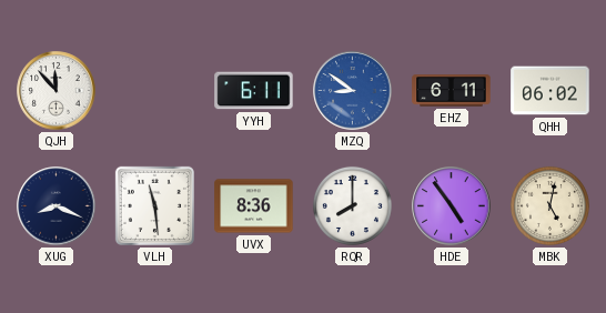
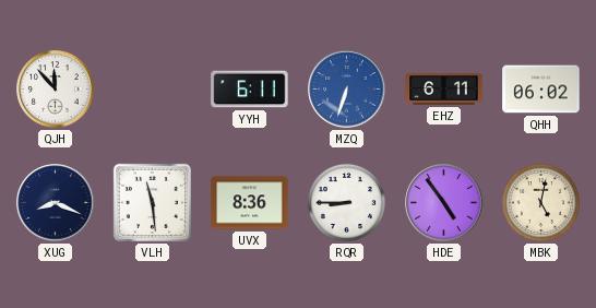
MZQ: 8:51 -> 6:33 (347, 90)
RQR: 8:00 -> 8:45 (346, 202)
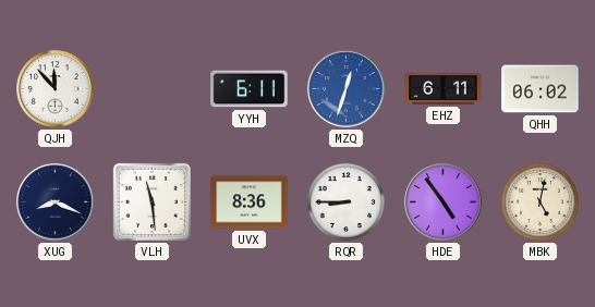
MZQ: 6:33 -> 12:33 (347, 89)
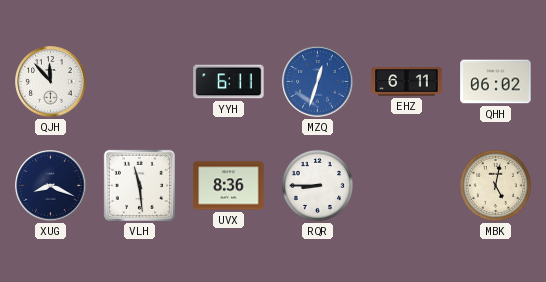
HDE: 4:54 -> none (444, 202)
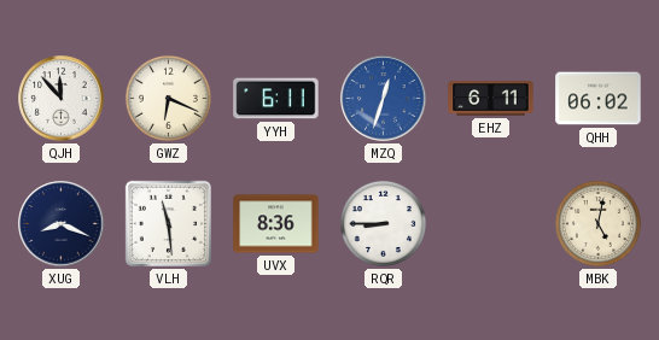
GWZ: none -> 6:19 (168, 98)
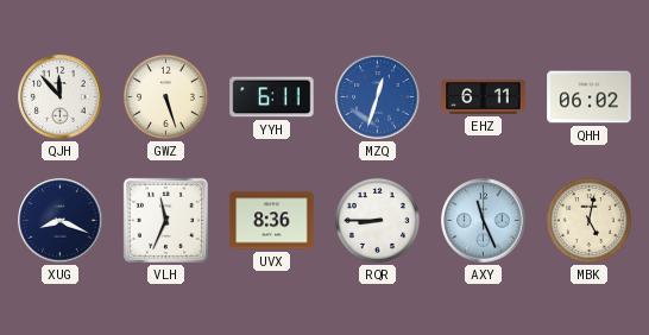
GWZ: 6:19 -> 5:27 (165, 96)
VLH: 11:29 -> 11:34 (165, 220)
AXY: none -> 11:26 (484, 221)
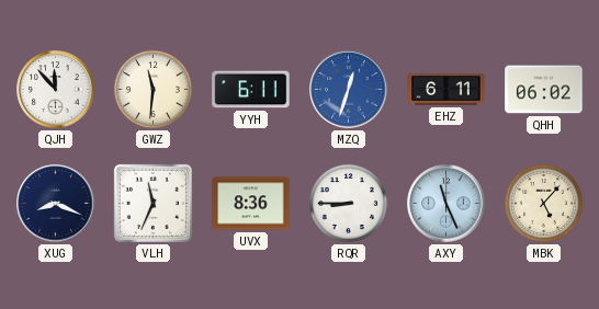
GWZ: 5:27 -> 11:31 (152, 89)
MBK: 5:02 -> 5:07 (543, 203)
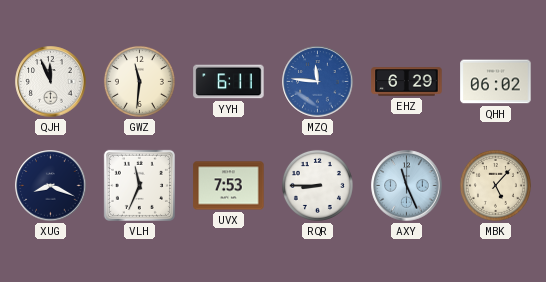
QJH: 11:53 -> 11:56 (51, 82)
MZQ: 12:33 -> 11:46 (318, 82)
EHZ: 6:11 -> 6:29 (407, 82)
UVX: 8:36 -> 7:53 (229, 186)
